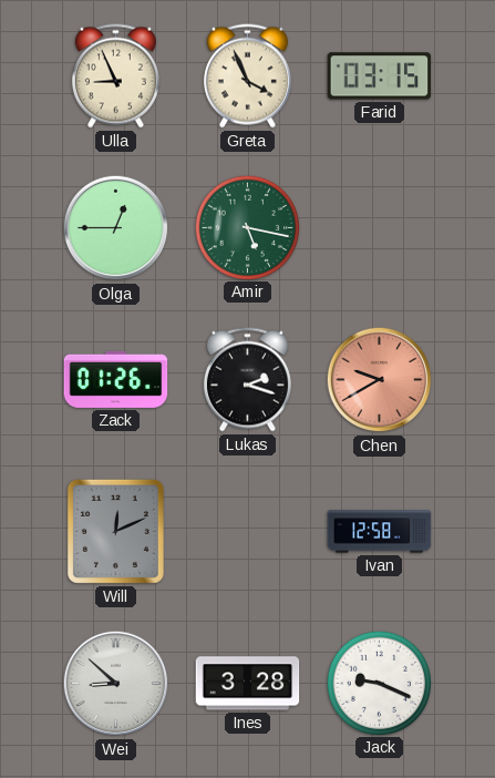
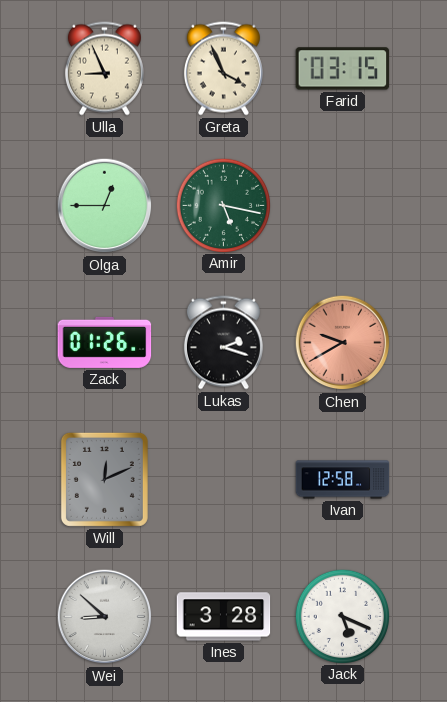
Jack: 9:19 -> 5:19 (342, 616)
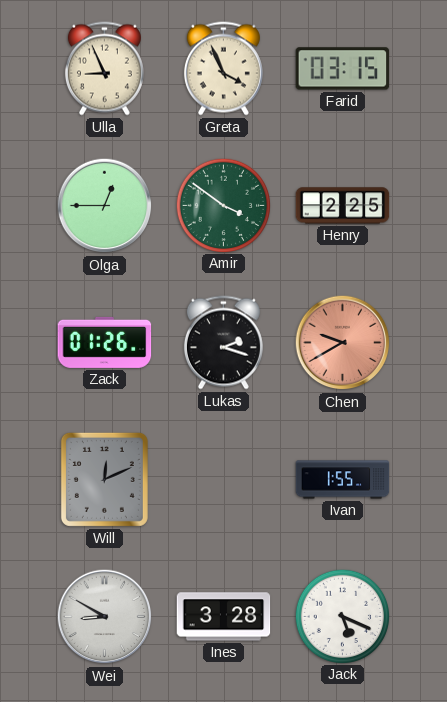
Amir: 5:17 -> 3:51 (223, 205)
Henry: none -> 2:25 (343, 206)
Ivan: 12:58 -> 1:55 (343, 480)
Wei: 8:52 -> 8:50 (105, 617)
